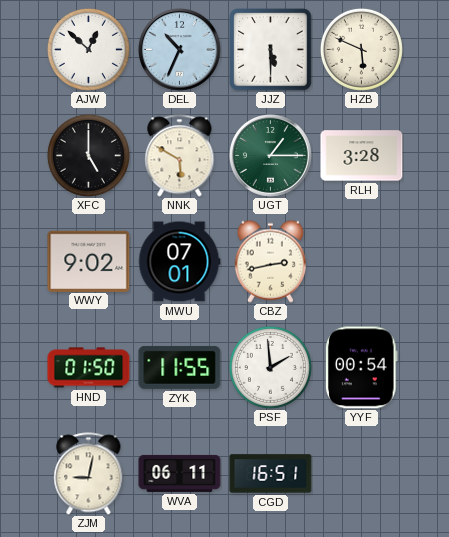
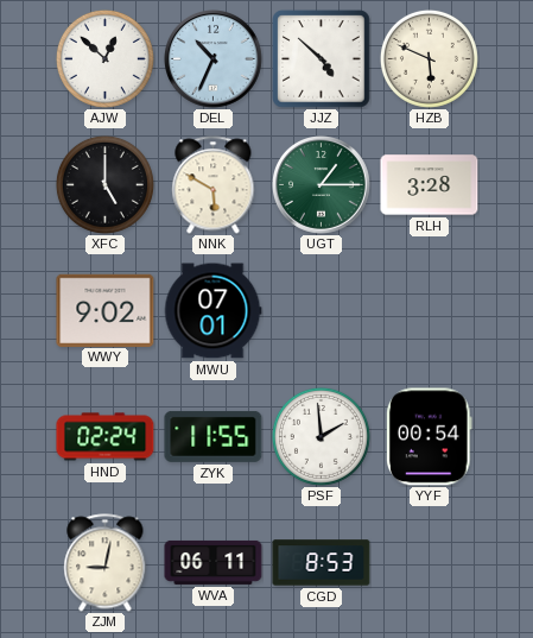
JJZ: 5:30 -> 4:52 (322, 59)
CBZ: 2:43 -> none (270, 261)
HND: 01:50 -> 02:24 (106, 437)
CGD: 16:51 -> 8:53 (322, 563)
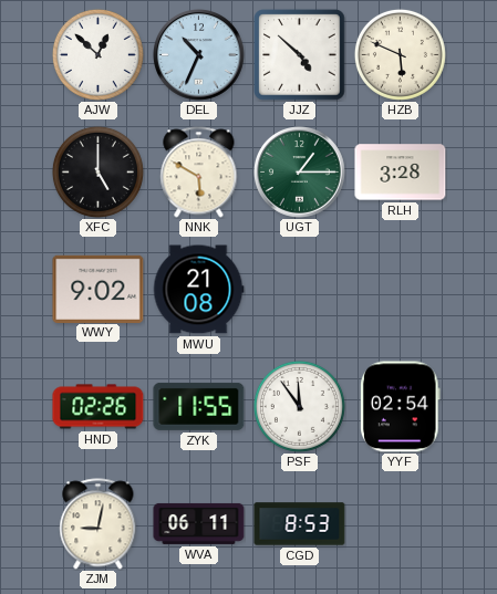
MWU: 07:01 -> 21:08 (198, 290)
HND: 02:24 -> 02:26 (99, 407)
PSF: 1:59 -> 11:54 (299, 406)
YYF: 00:54 -> 02:54 (401, 407)
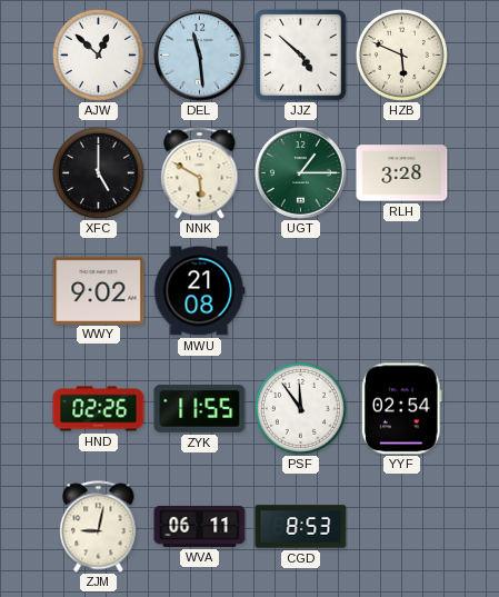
DEL: 10:34 -> 11:29 (200, 56)
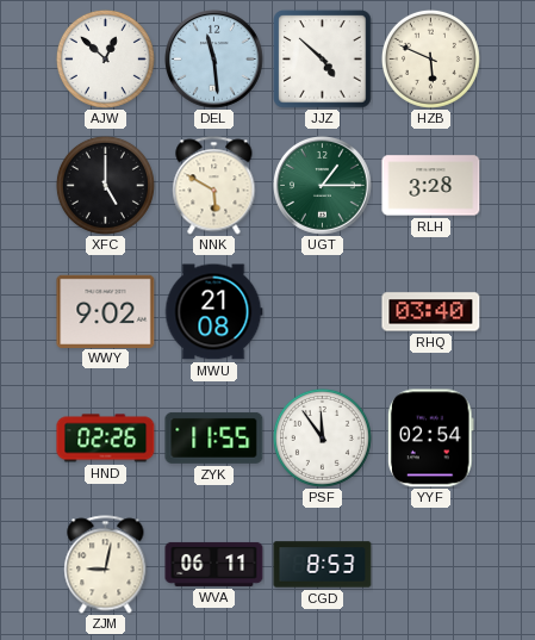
RHQ: none -> 03:40 (431, 312)
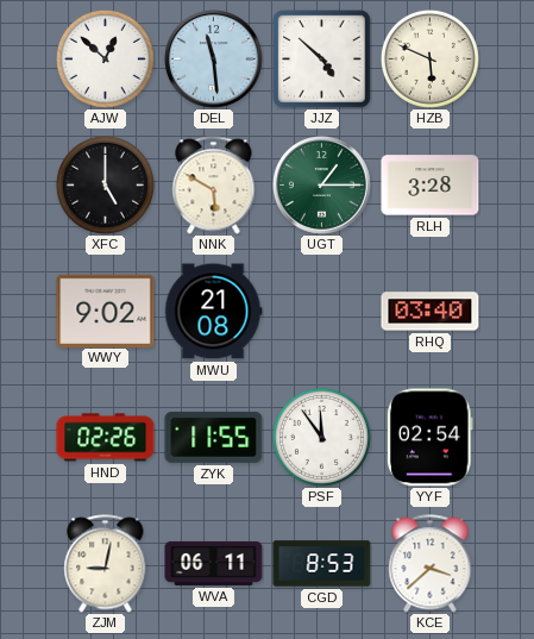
KCE: none -> 3:38 (431, 564)
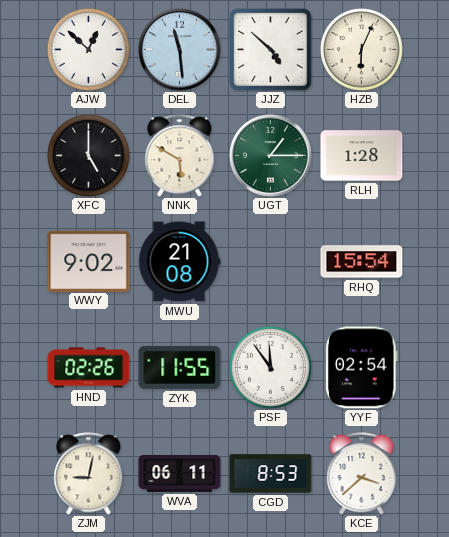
HZB: 5:49 -> 6:04 (361, 49)
RLH: 3:28 -> 1:28 (362, 156)
RHQ: 03:40 -> 15:54 (362, 262)
